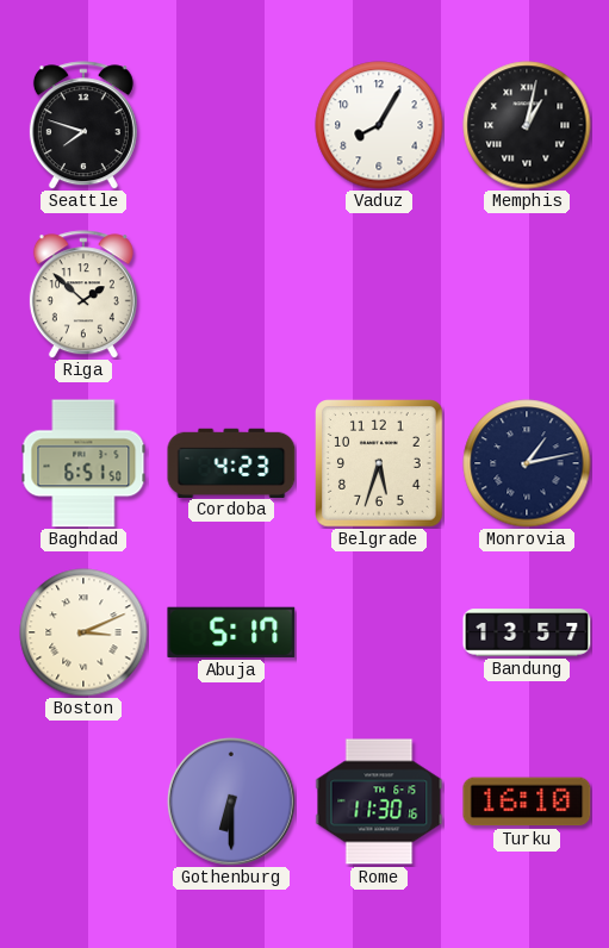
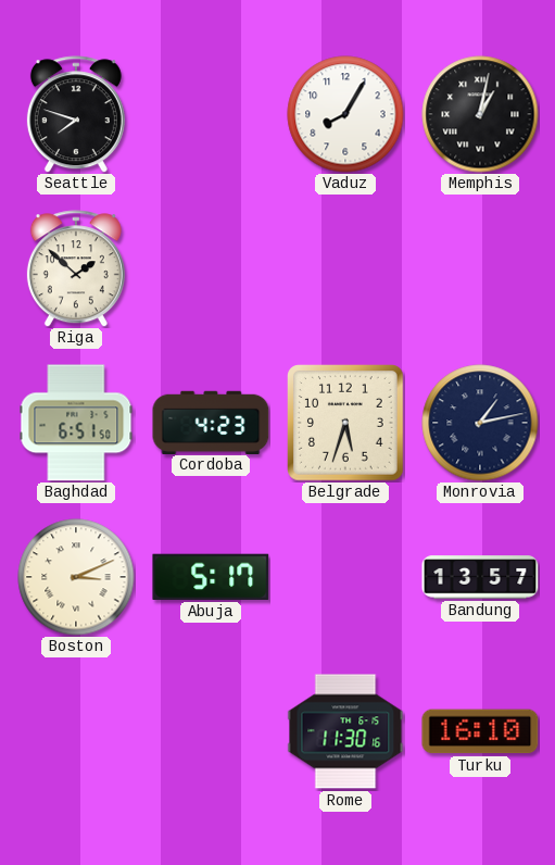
Gothenburg: 6:30 -> none (231, 802)
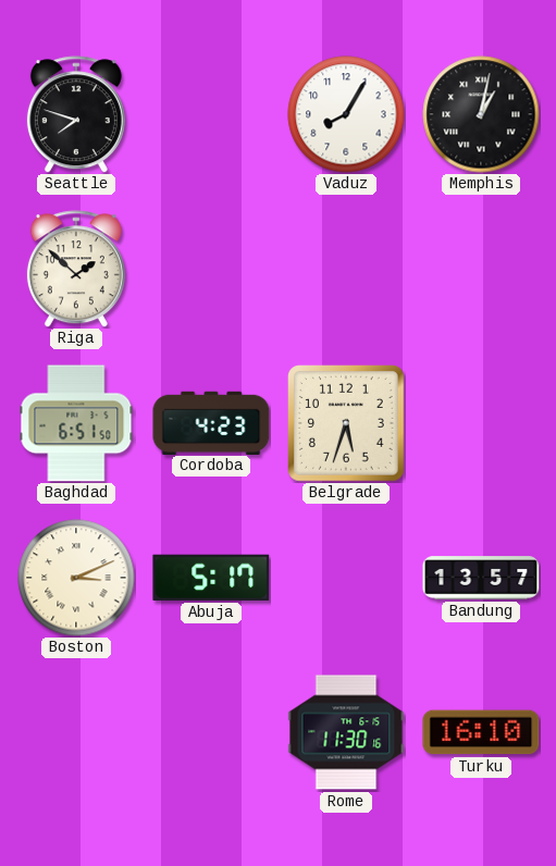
Monrovia: 1:13 -> none (480, 423)
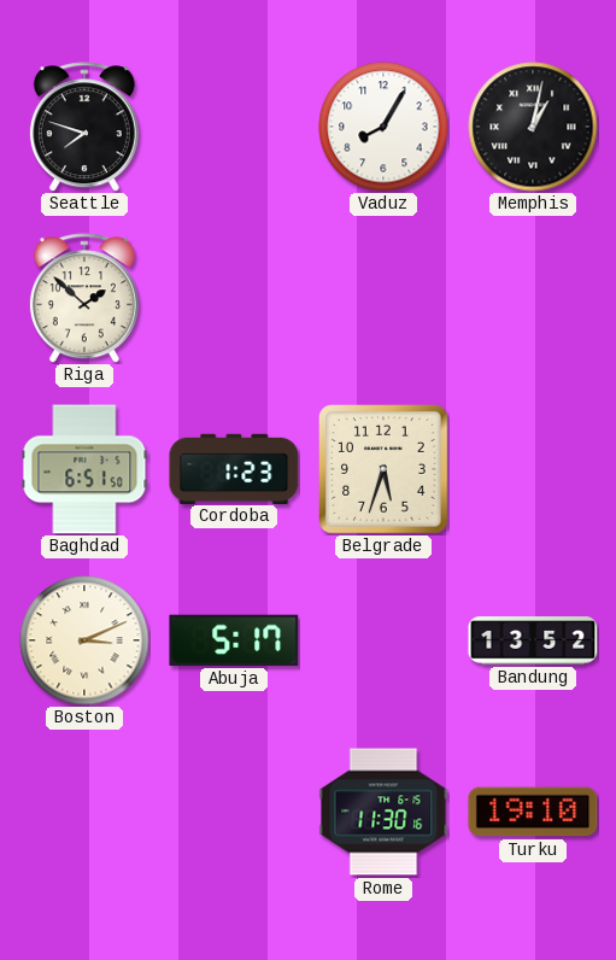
Cordoba: 4:23 -> 1:23 (234, 468)
Bandung: 13:57 -> 13:52 (533, 640)
Turku: 16:10 -> 19:10 (533, 812)
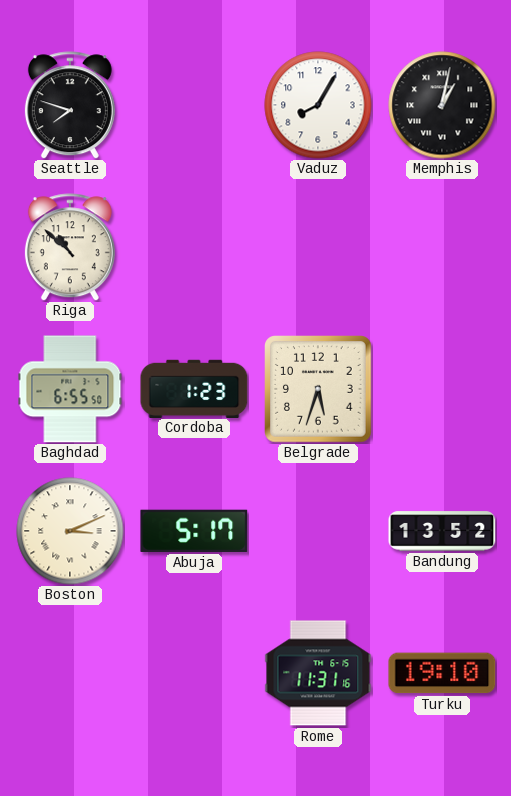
Riga: 1:52 -> 10:52 (70, 247)
Baghdad: 6:51 -> 6:55 (70, 389)
Rome: 11:30 -> 11:31 (318, 673)
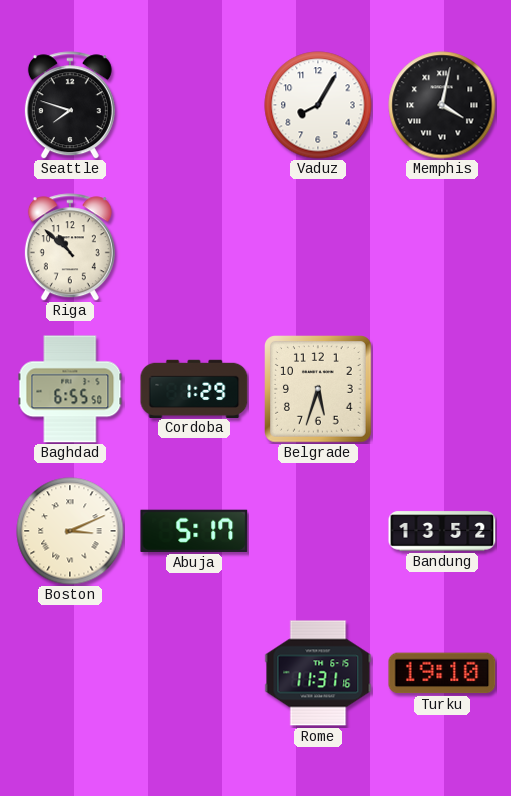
Memphis: 1:02 -> 4:02 (442, 105)
Cordoba: 1:23 -> 1:29 (194, 388)
